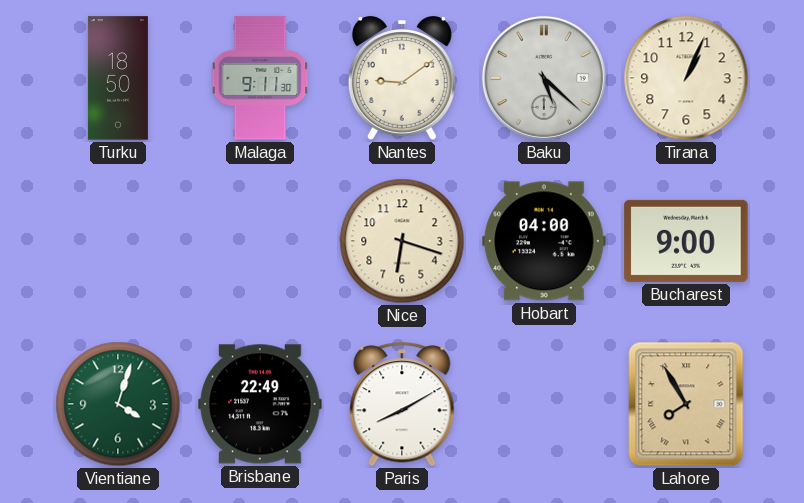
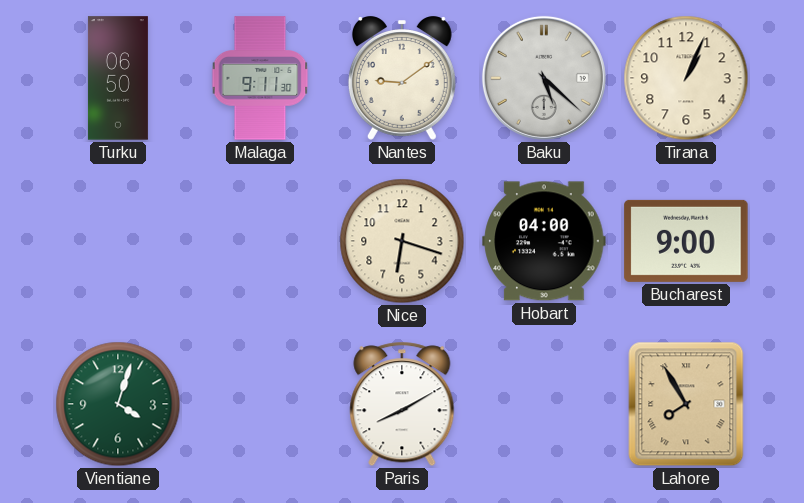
Turku: 18:50 -> 06:50 (118, 78)
Brisbane: 22:49 -> none (260, 404)
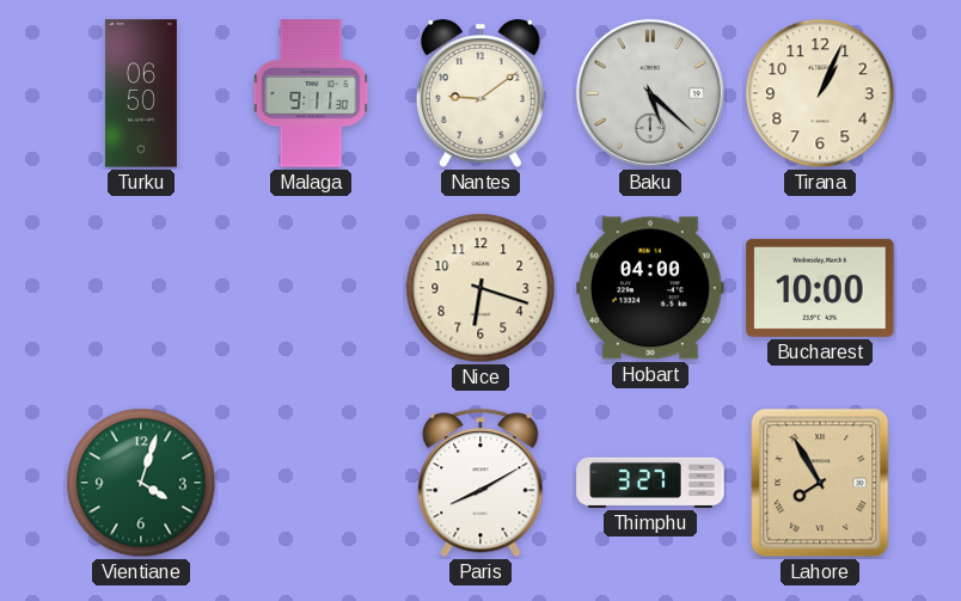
Bucharest: 9:00 -> 10:00 (820, 288)
Thimphu: none -> 3:27 (650, 483)
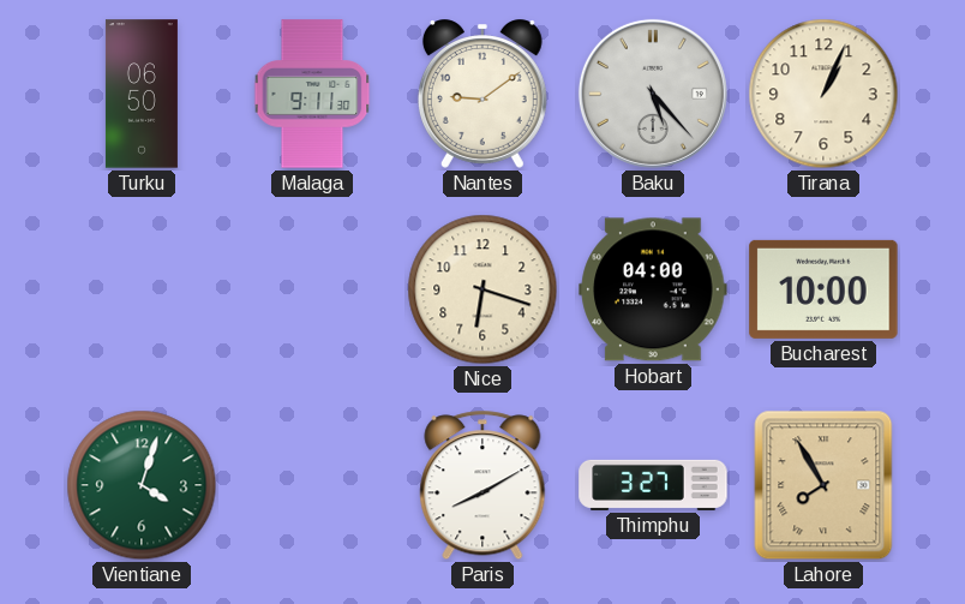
Baku: 5:22 -> 5:23 (653, 94)
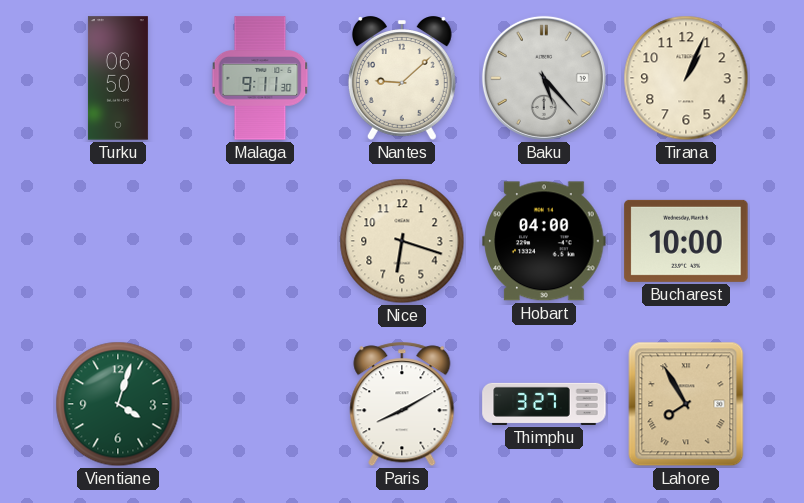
Nantes: 9:09 -> 9:08 (402, 78)
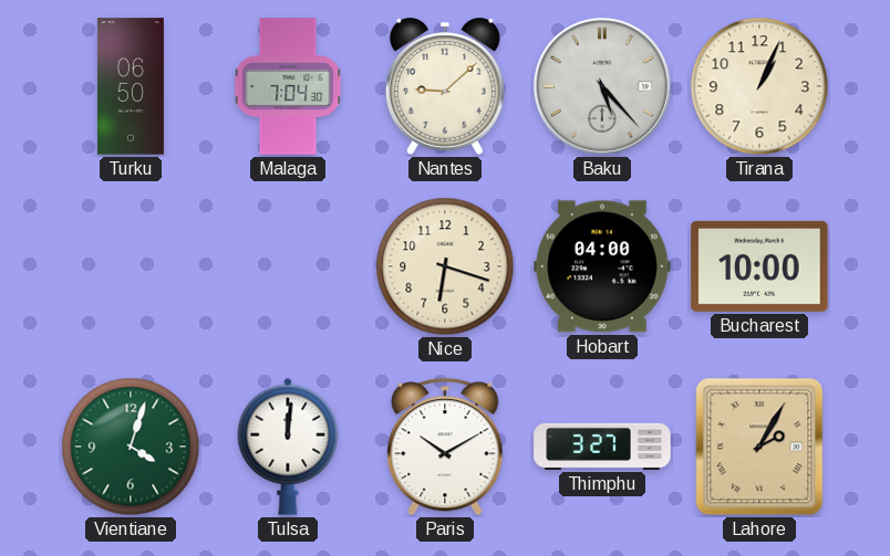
Malaga: 9:11 -> 7:04 (288, 86)
Tulsa: none -> 12:01 (288, 447)
Paris: 8:10 -> 10:10 (445, 447)
Lahore: 7:55 -> 2:05 (759, 447)
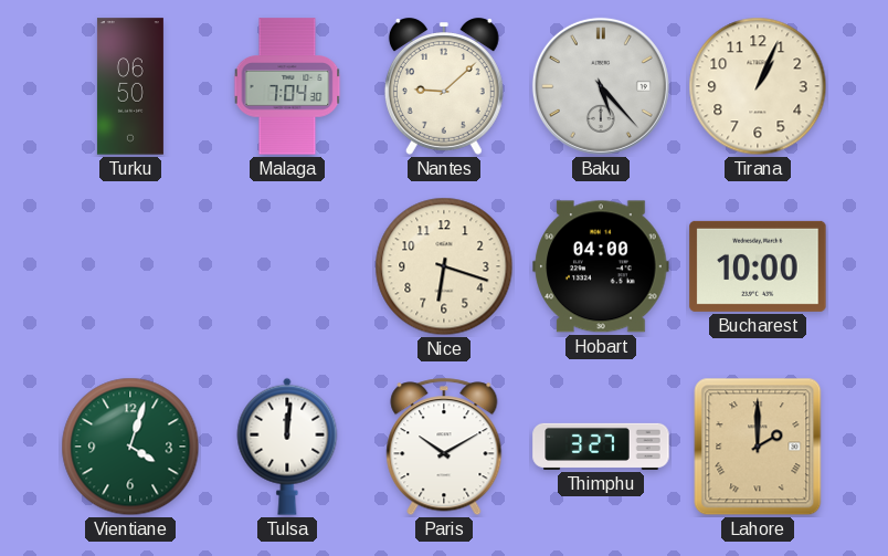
Lahore: 2:05 -> 2:00 (758, 447)
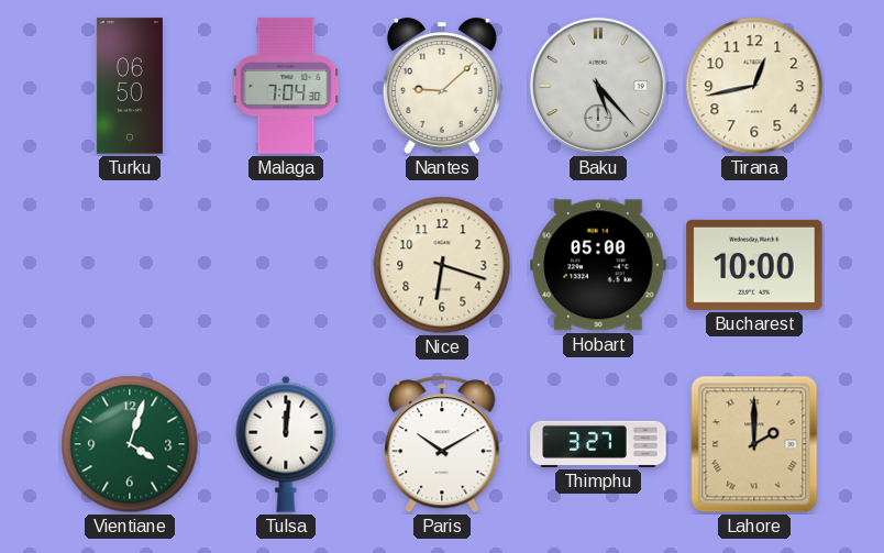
Tirana: 1:04 -> 12:43 (754, 86)
Hobart: 04:00 -> 05:00 (598, 265)
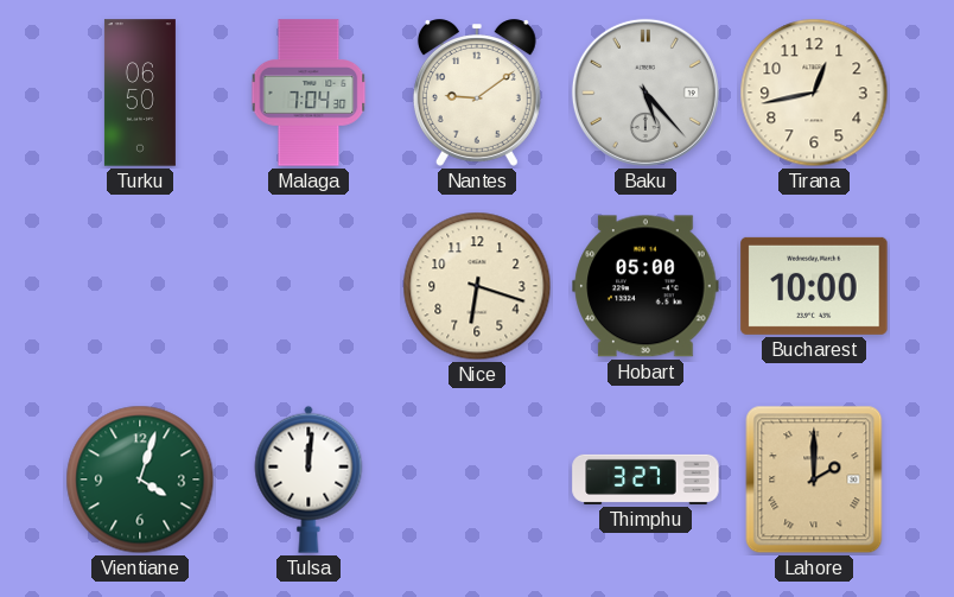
Nantes: 9:08 -> 9:09 (477, 93)
Paris: 10:10 -> none (442, 444)
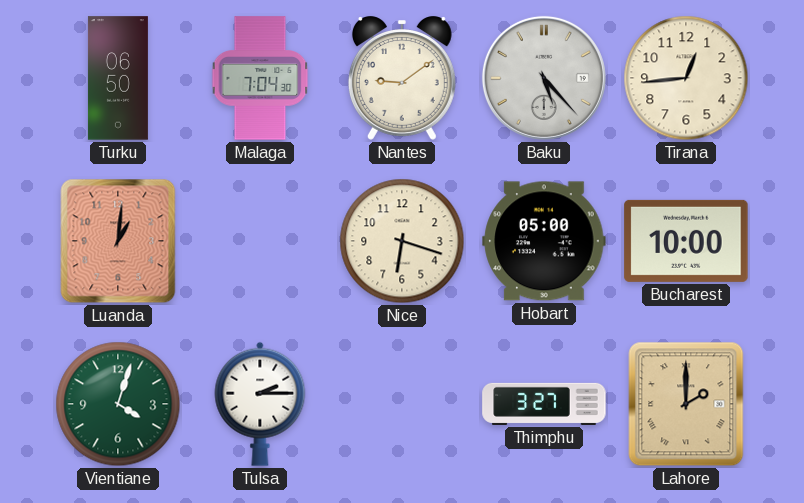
Tirana: 12:43 -> 12:44 (686, 78)
Luanda: none -> 1:01 (118, 241)
Tulsa: 12:01 -> 2:15 (260, 404)
